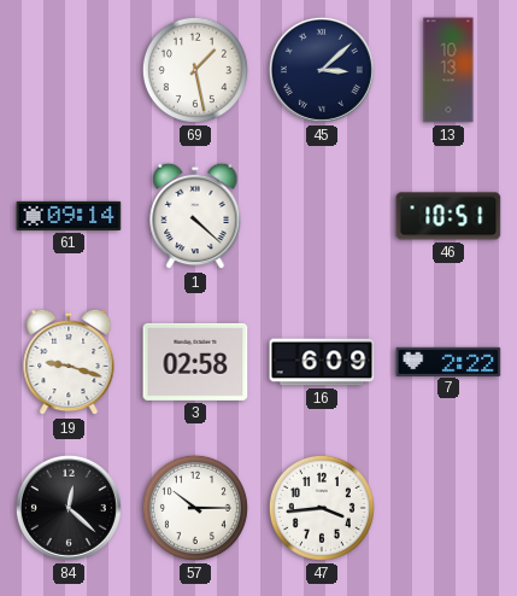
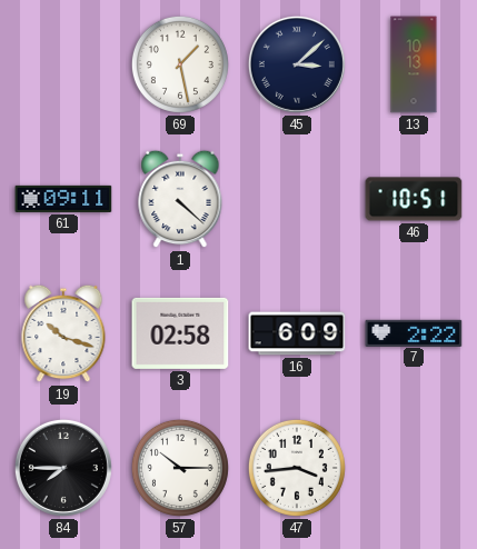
61: 09:14 -> 09:11 (63, 199)
19: 9:18 -> 10:18 (63, 333)
84: 12:22 -> 7:45 (63, 468)
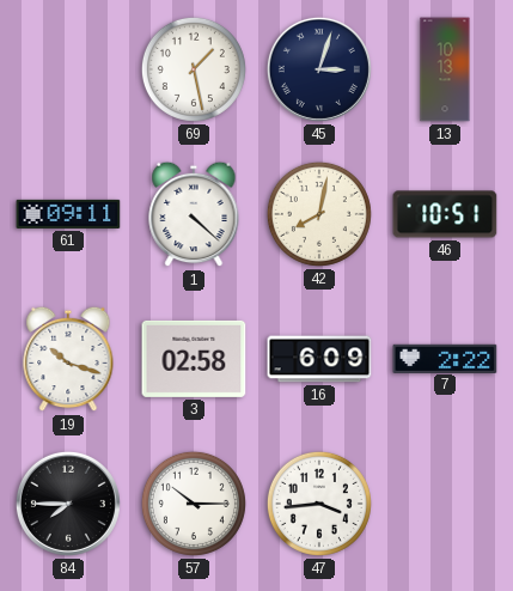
45: 3:08 -> 3:03 (319, 69)
42: none -> 8:02 (319, 214)
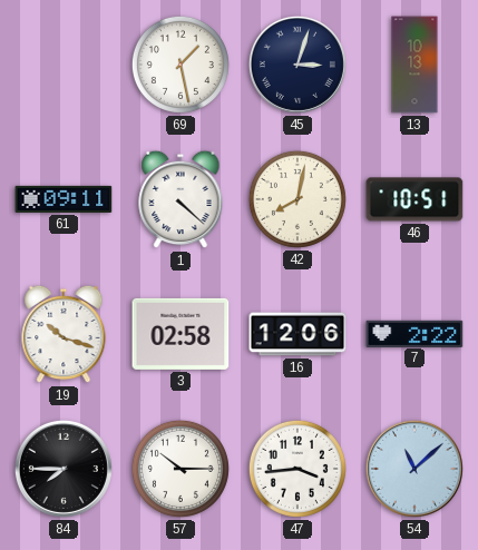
16: 6:09 -> 12:06 (297, 334)
54: none -> 11:08 (414, 469)
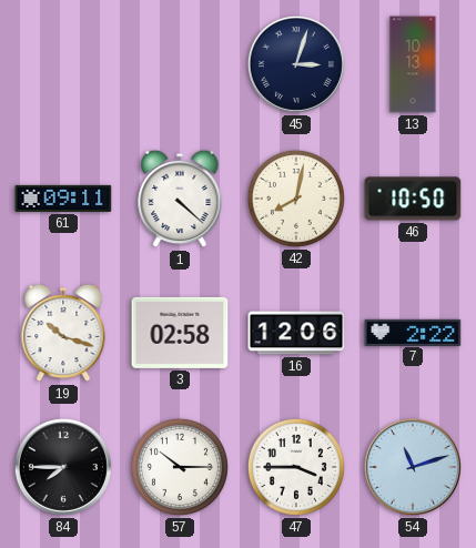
69: 1:28 -> none (181, 65)
46: 10:51 -> 10:50 (413, 199)
47: 3:44 -> 3:45 (296, 467)
54: 11:08 -> 11:12 (413, 467)
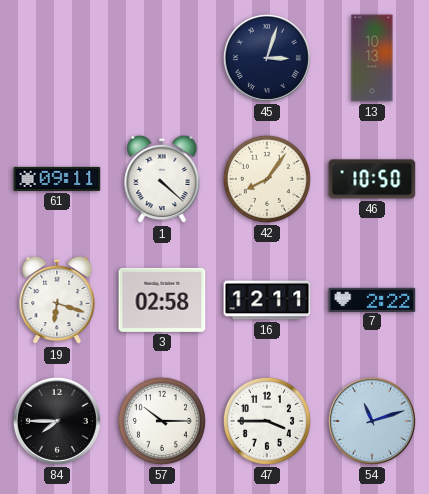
42: 8:02 -> 8:06 (267, 179)
19: 10:18 -> 6:18 (57, 300)
16: 12:06 -> 12:11 (267, 300)
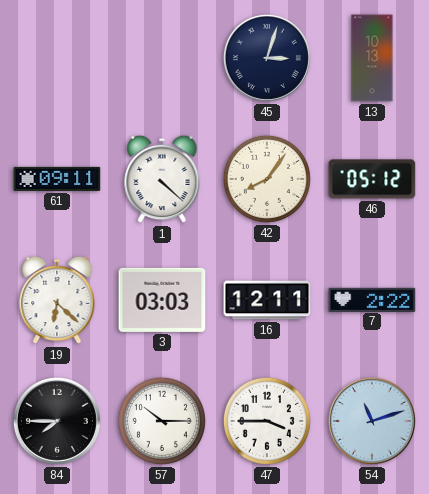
46: 10:50 -> 05:12 (372, 179)
19: 6:18 -> 6:22 (57, 300)
3: 02:58 -> 03:03 (162, 300)
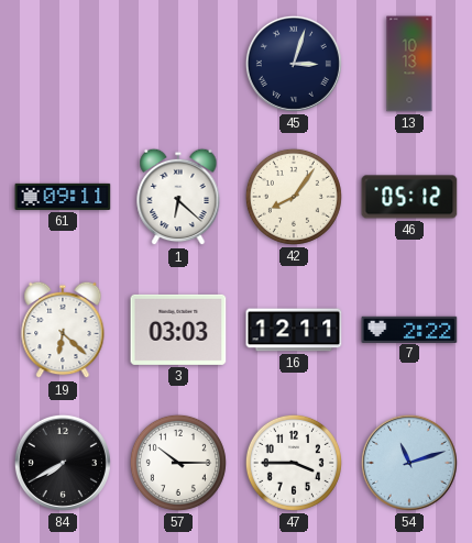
1: 4:22 -> 6:22 (178, 197)
84: 7:45 -> 7:40 (63, 463)
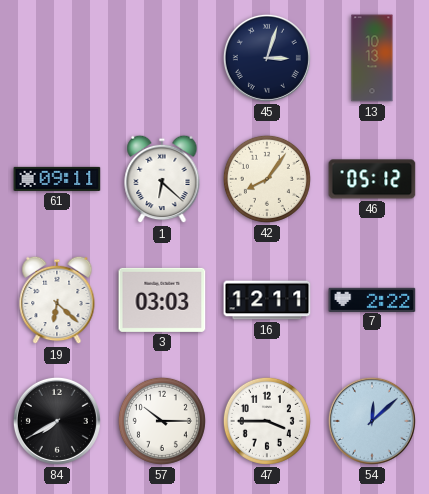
54: 11:12 -> 12:08 (372, 421)
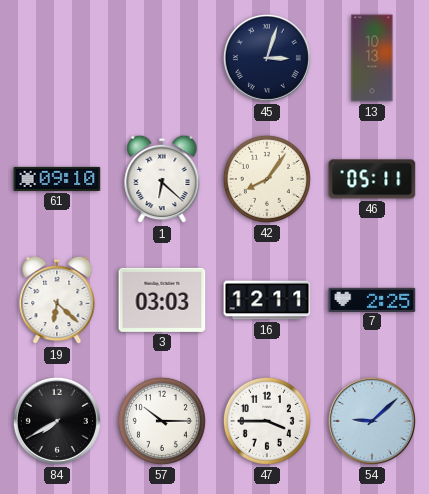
61: 09:11 -> 09:10 (57, 179)
46: 05:12 -> 05:11 (372, 179)
7: 2:22 -> 2:25 (372, 299)
54: 12:08 -> 9:08 (372, 421)
